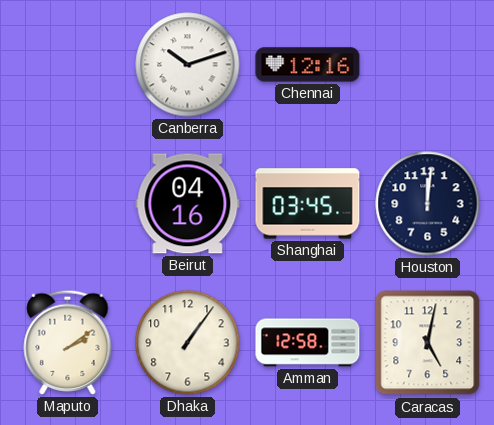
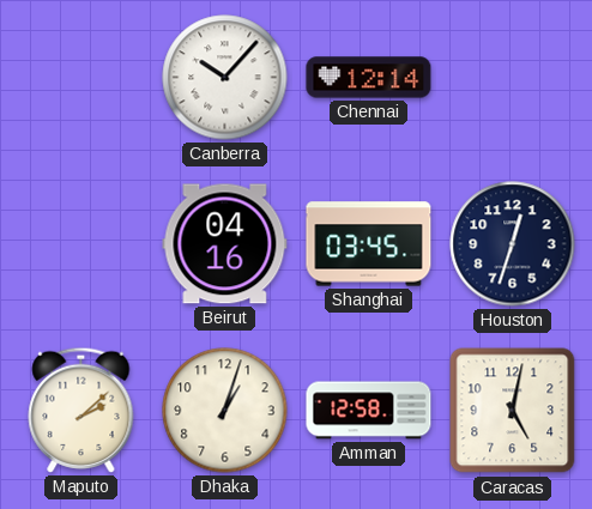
Canberra: 10:12 -> 10:07 (225, 78)
Chennai: 12:16 -> 12:14 (369, 78)
Houston: 12:01 -> 12:33 (513, 244)
Maputo: 2:09 -> 2:08 (81, 410)
Dhaka: 1:06 -> 1:03 (225, 411)
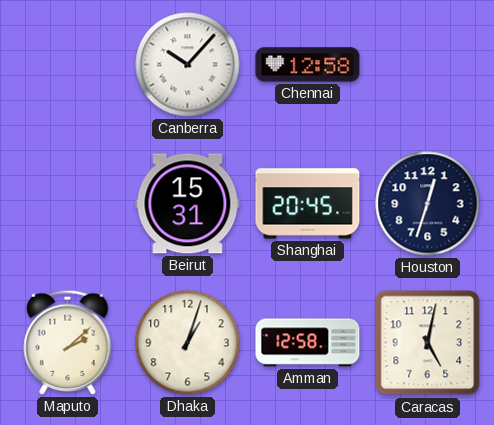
Chennai: 12:14 -> 12:58 (308, 65)
Beirut: 04:16 -> 15:31 (188, 204)
Shanghai: 03:45 -> 20:45 (308, 204)
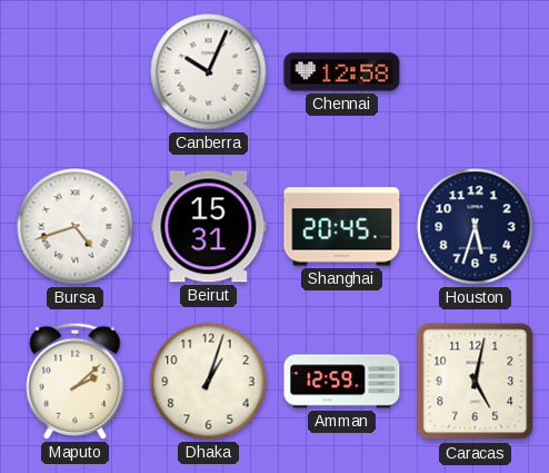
Canberra: 10:07 -> 10:04 (209, 72)
Bursa: none -> 4:42 (76, 227)
Houston: 12:33 -> 5:33 (476, 227)
Amman: 12:58 -> 12:59 (342, 382)
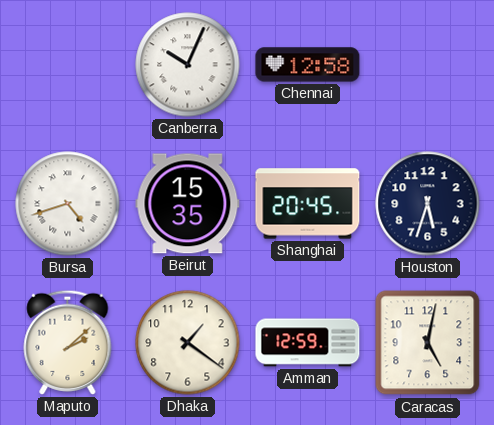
Beirut: 15:31 -> 15:35 (188, 204)
Dhaka: 1:03 -> 1:21 (188, 343)
